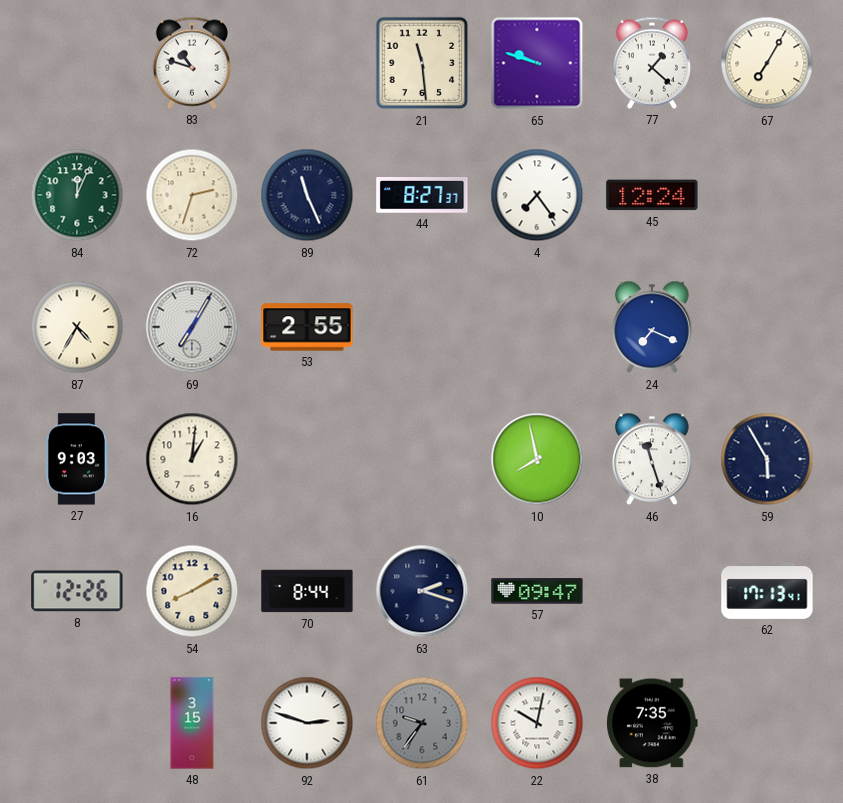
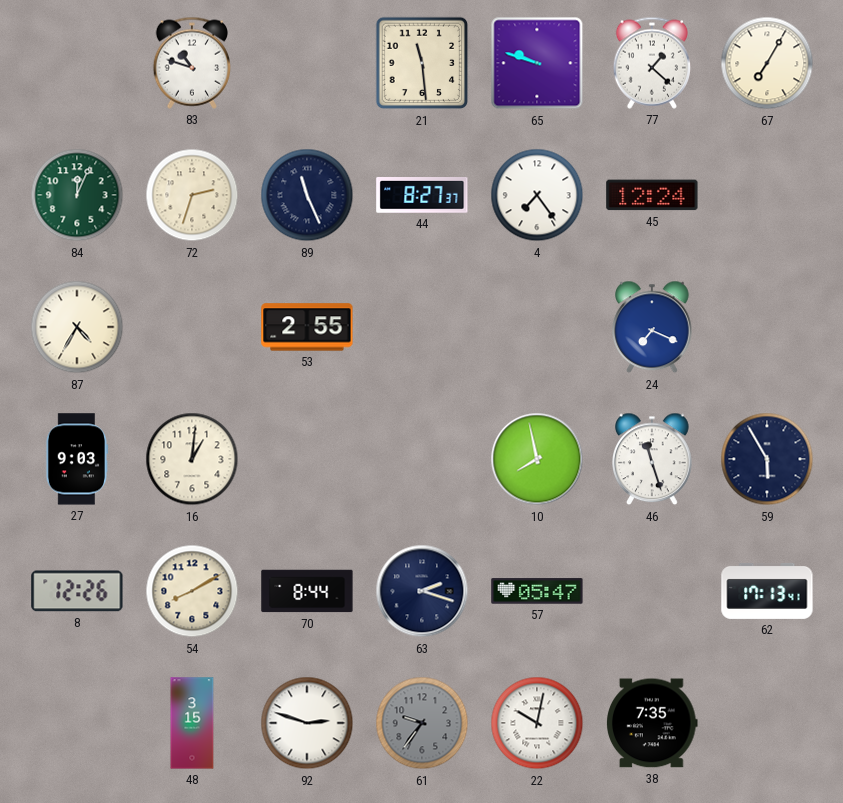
69: 7:05 -> none (192, 327)
57: 09:47 -> 05:47 (537, 591)
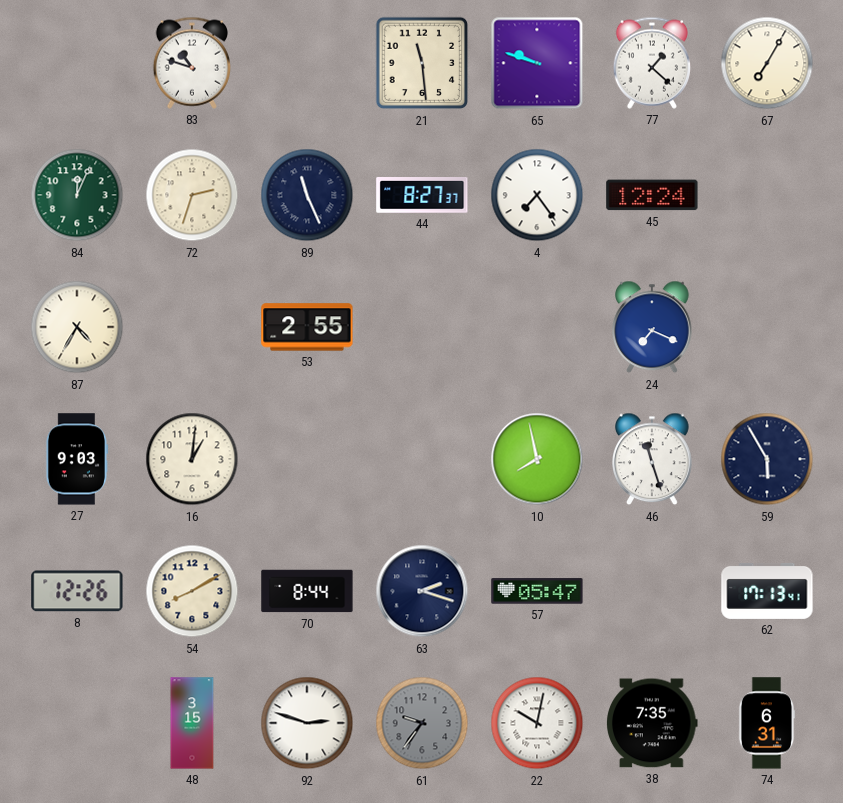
74: none -> 6:31 (767, 723)
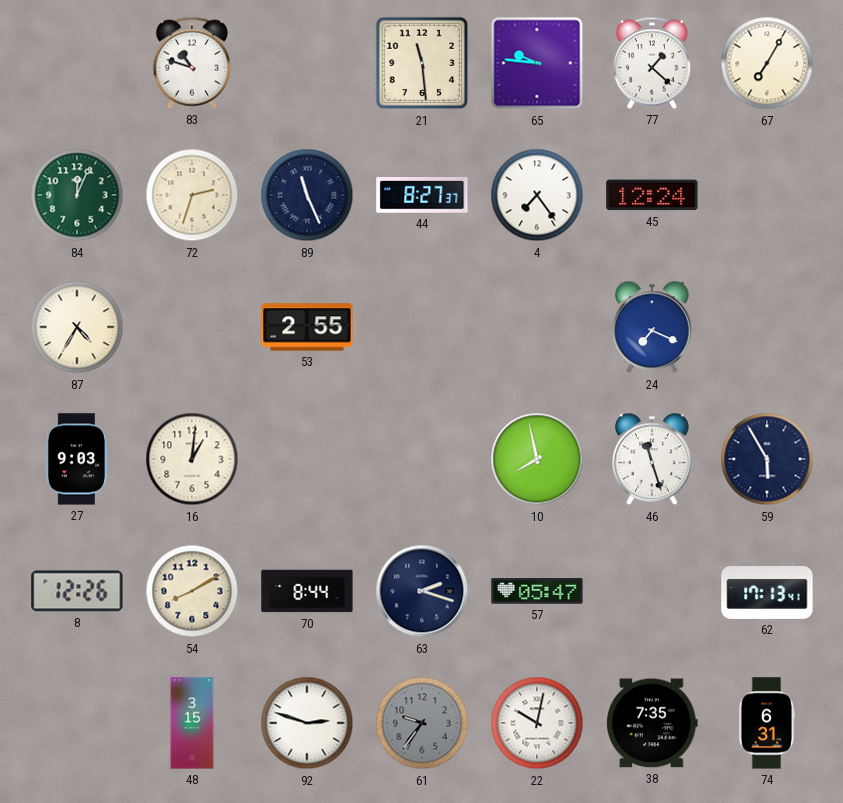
65: 9:48 -> 9:46 (537, 63)
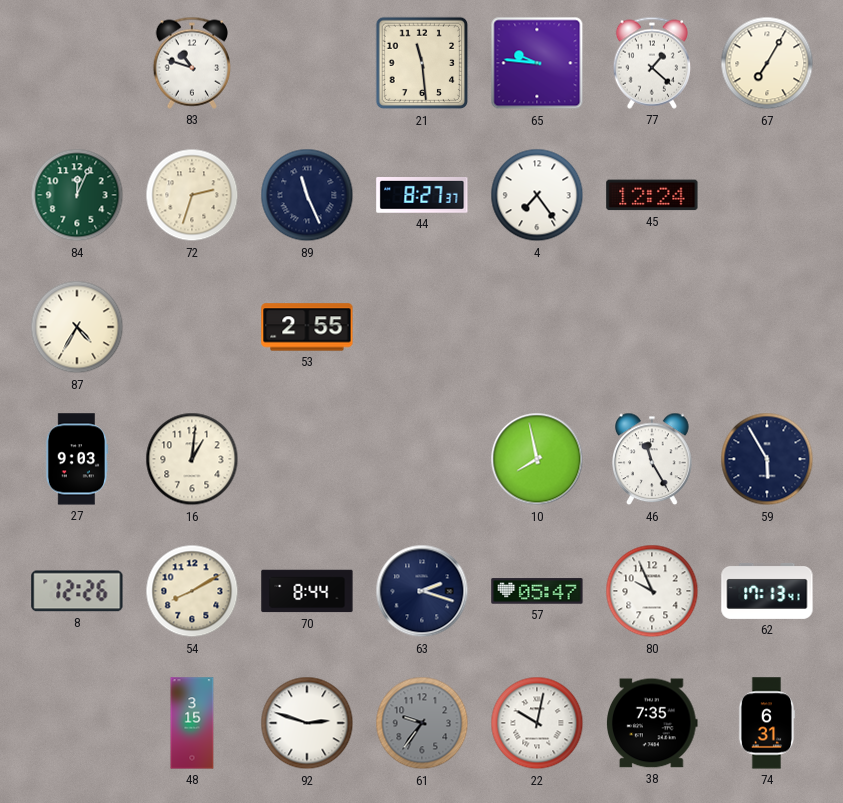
24: 7:19 -> none (653, 327)
46: 11:27 -> 11:25 (653, 459)
80: none -> 9:56 (652, 591)
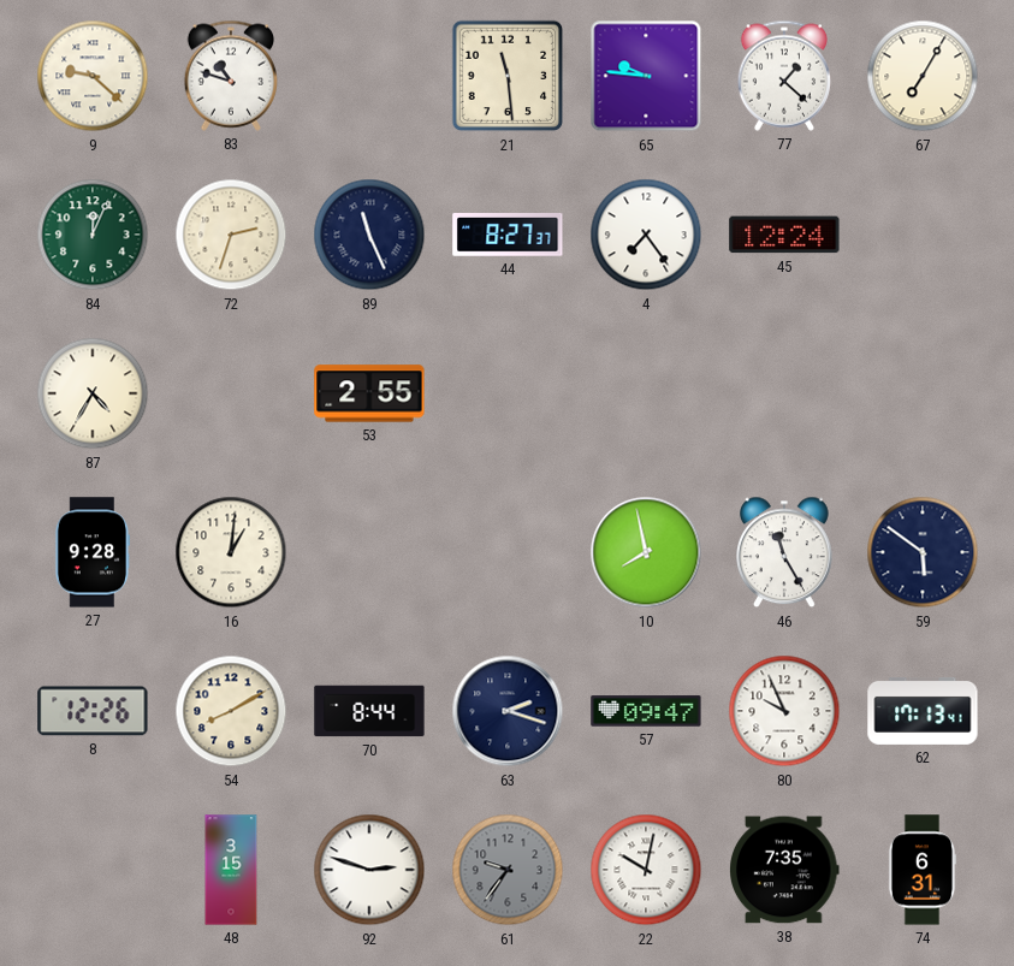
9: none -> 9:22 (93, 76)
27: 9:03 -> 9:28 (93, 552)
59: 5:55 -> 5:51 (923, 552)
57: 05:47 -> 09:47 (646, 711)
